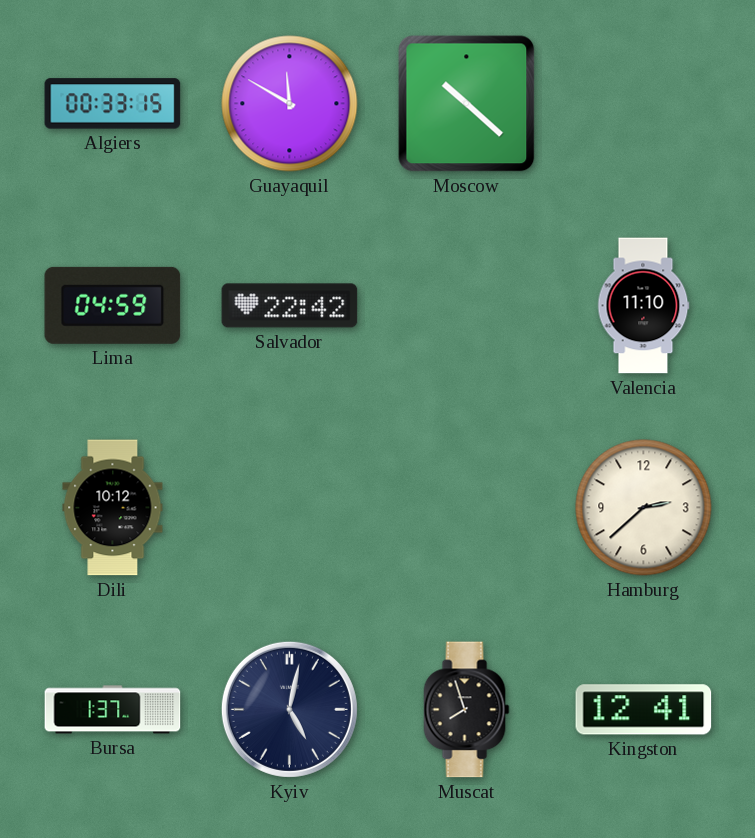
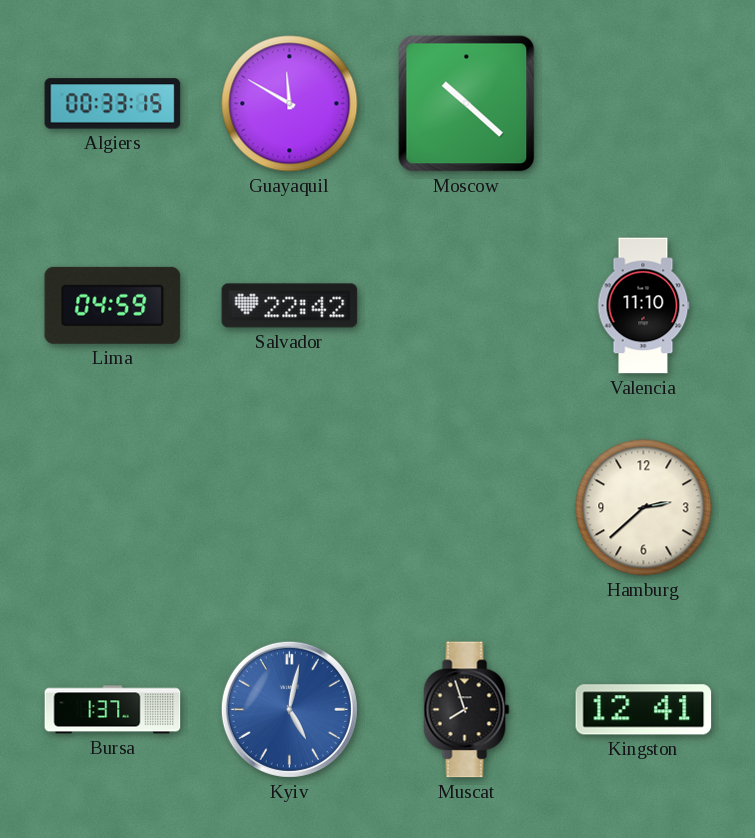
Dili: 10:12 -> none (113, 508)
Kyiv dial: navy -> blue (289, 709)
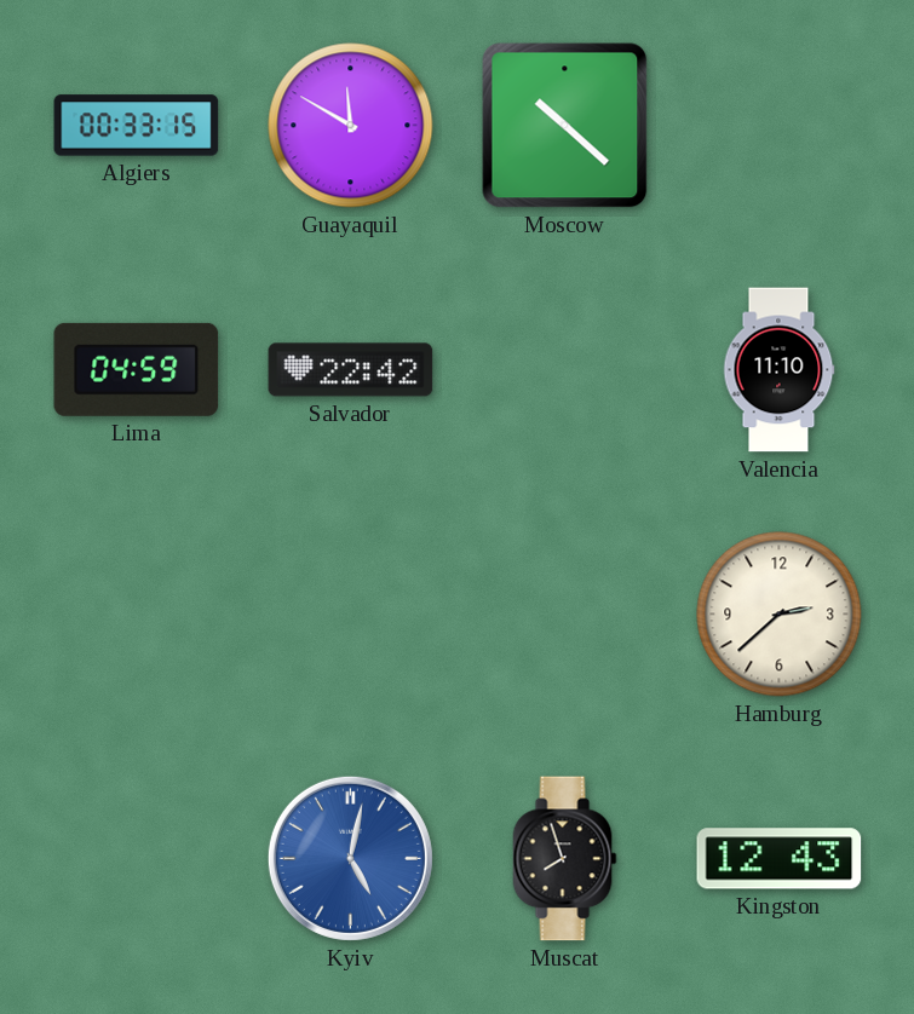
Bursa: 1:37 -> none (113, 710)
Kingston: 12:41 -> 12:43 (780, 859)
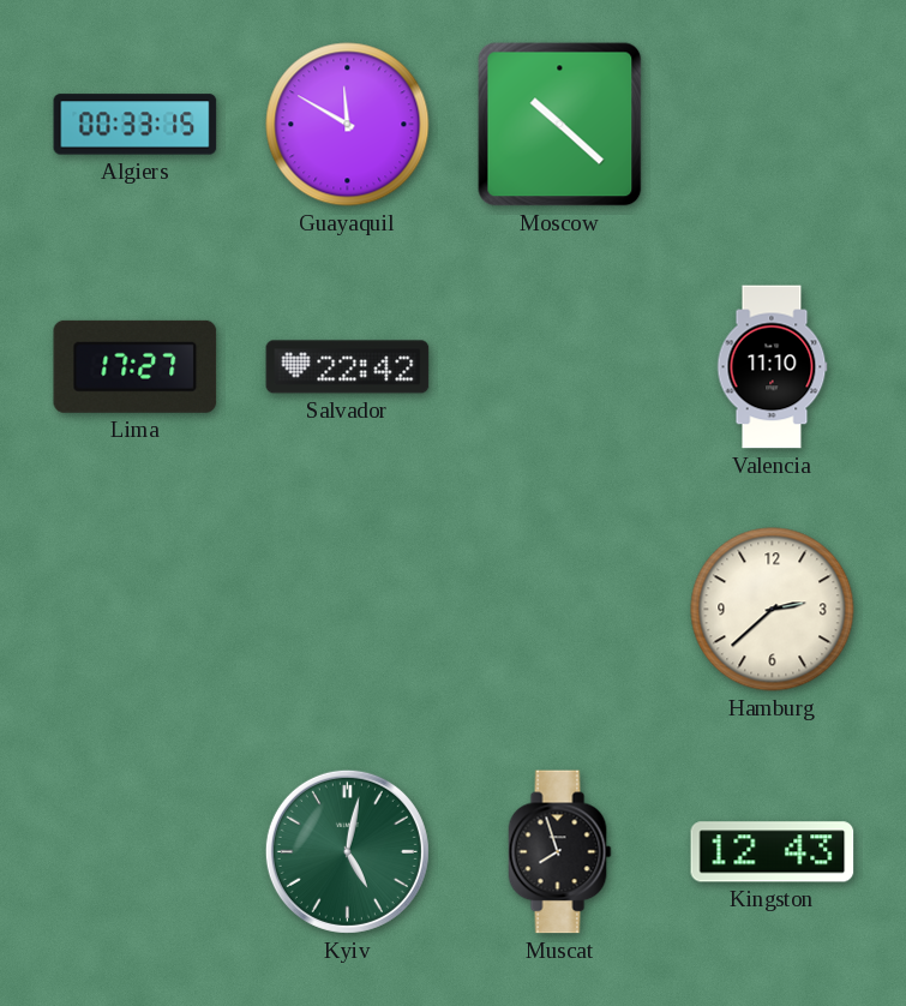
Lima: 04:59 -> 17:27 (136, 366)
Kyiv dial: blue -> green (347, 851)
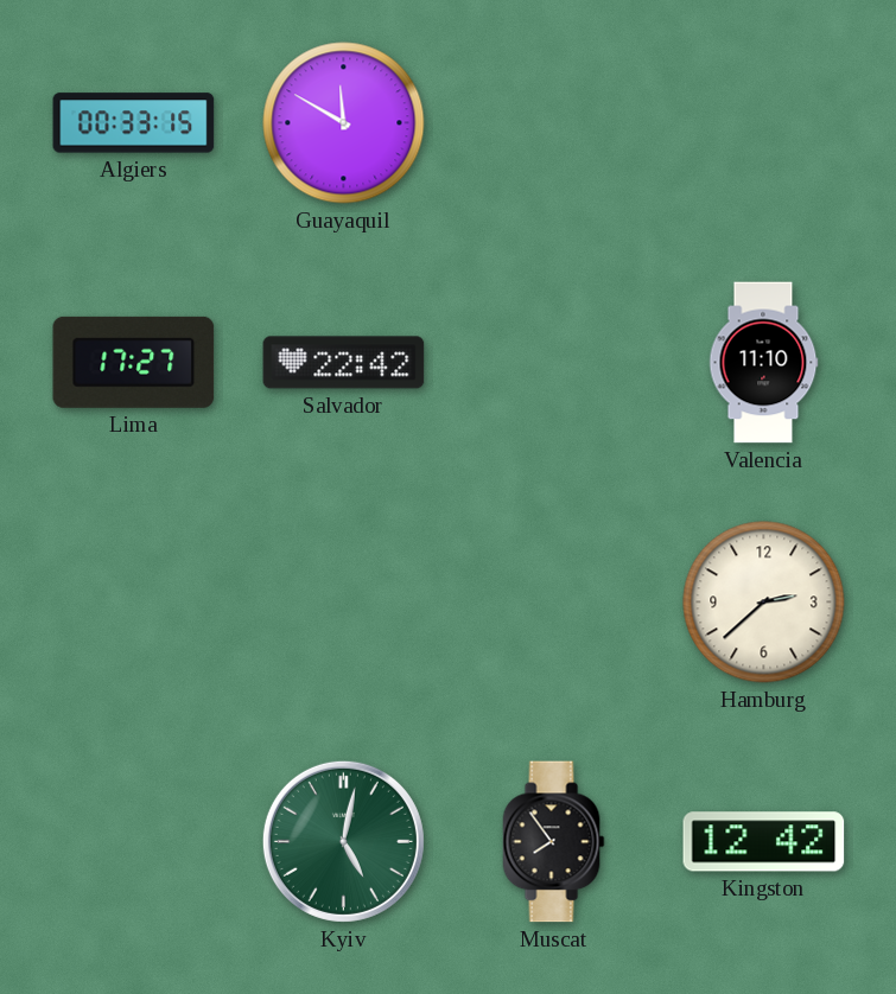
Moscow: 10:22 -> none (560, 125)
Muscat: 7:57 -> 7:54 (554, 842)
Kingston: 12:43 -> 12:42 (764, 842)
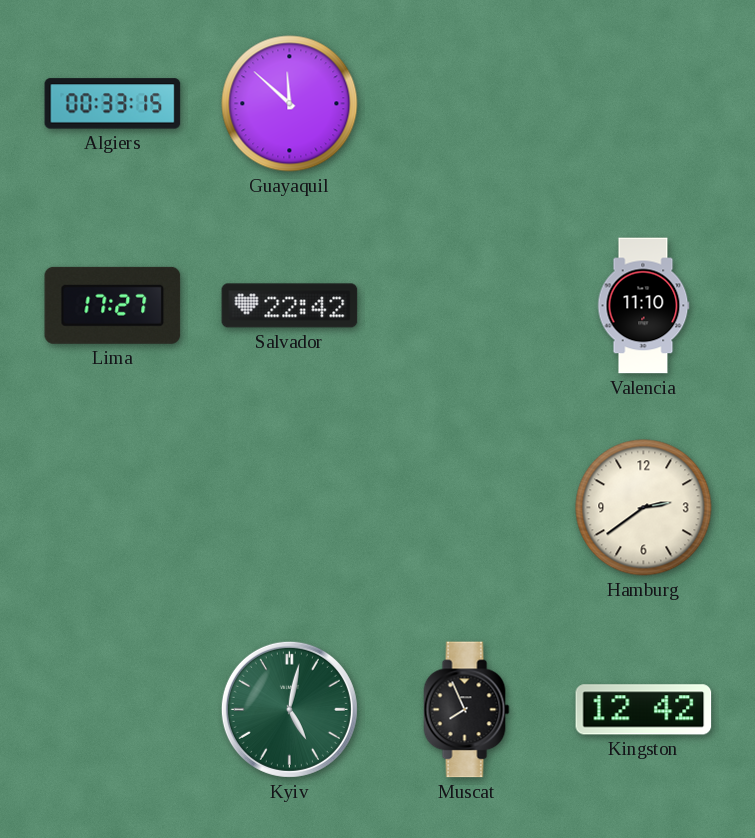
Guayaquil: 11:50 -> 11:52 (290, 104)
Hamburg: 2:38 -> 2:39 (644, 508)
Muscat: 7:54 -> 7:56 (467, 710)
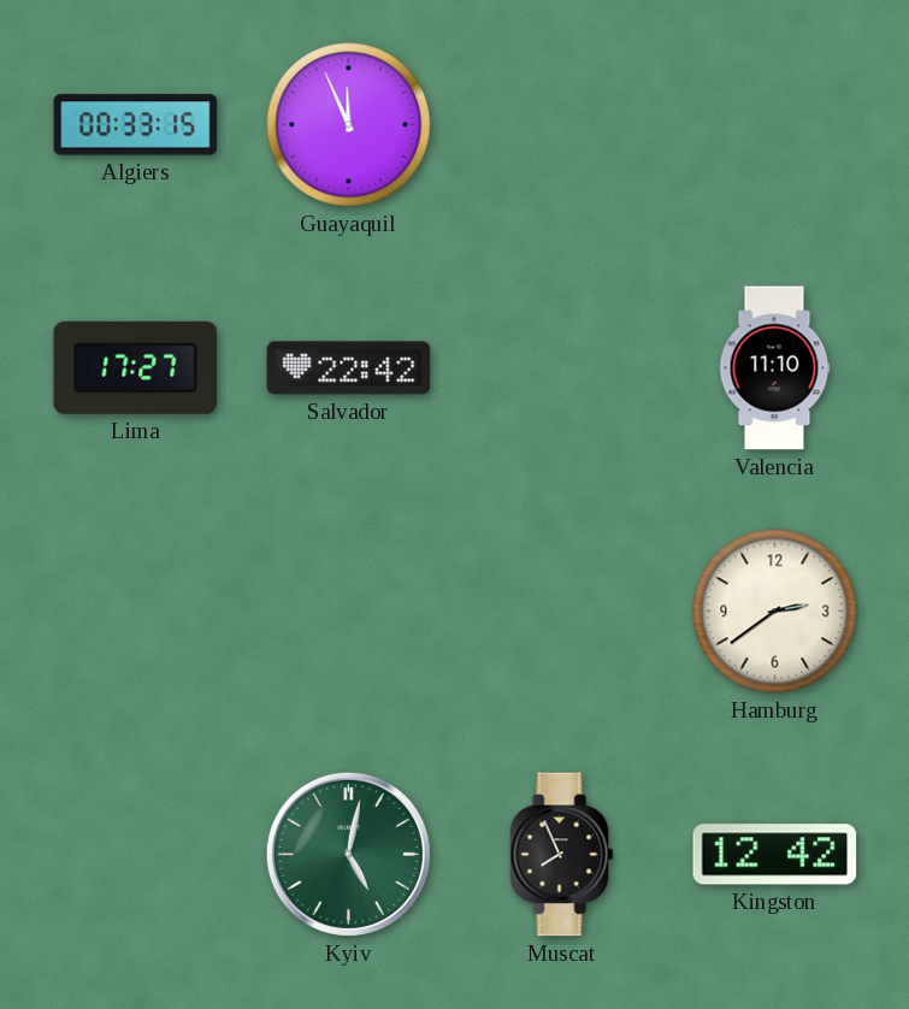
Guayaquil: 11:52 -> 11:56 (349, 125)
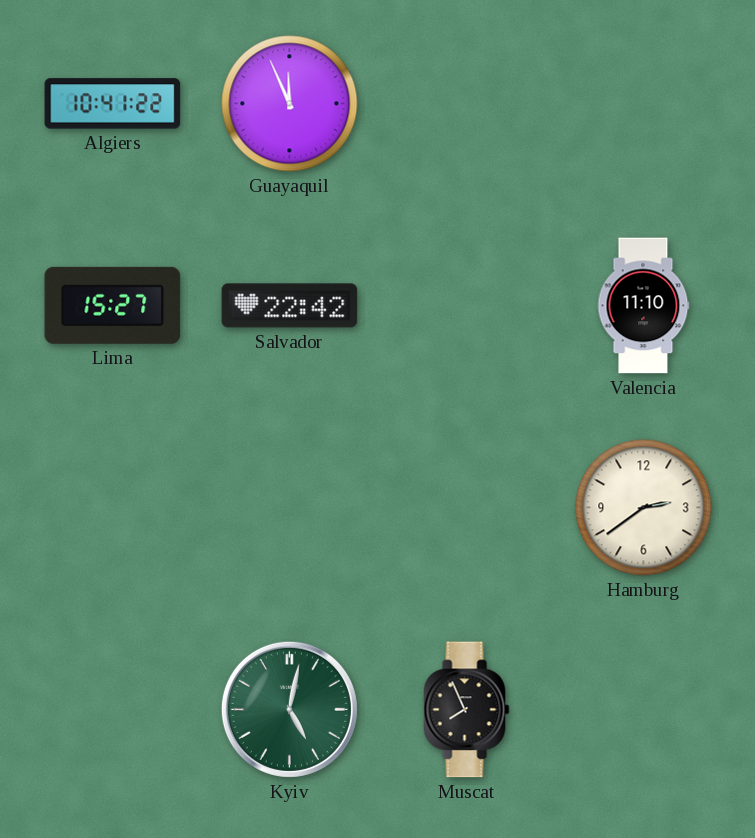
Algiers: 00:33 -> 10:41 (113, 104)
Lima: 17:27 -> 15:27 (113, 305)
Kingston: 12:42 -> none (775, 855)
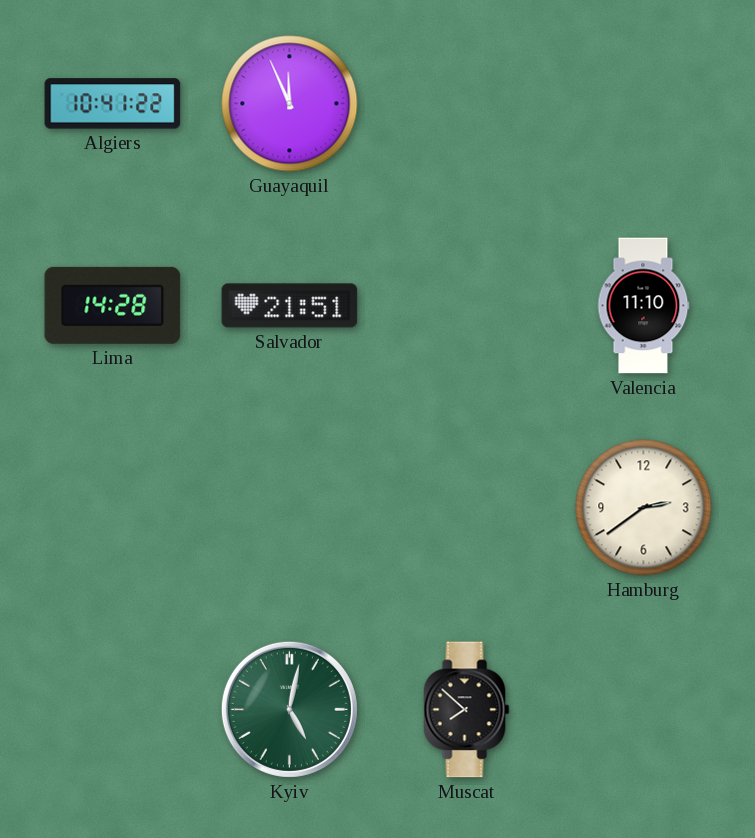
Lima: 15:27 -> 14:28 (113, 305)
Salvador: 22:42 -> 21:51 (290, 306)
Muscat: 7:56 -> 7:52 (467, 710)
